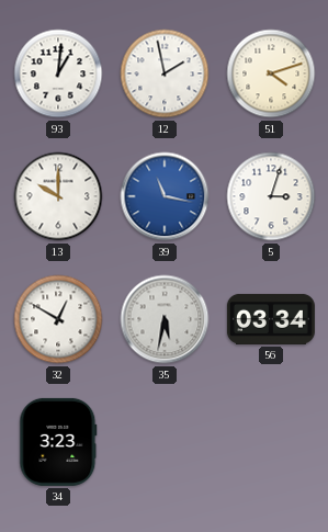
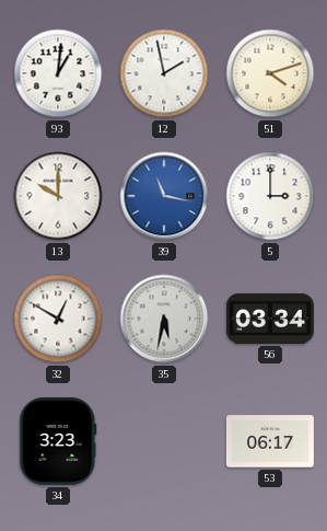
5: 3:03 -> 3:00 (270, 196)
53: none -> 06:17 (270, 441)
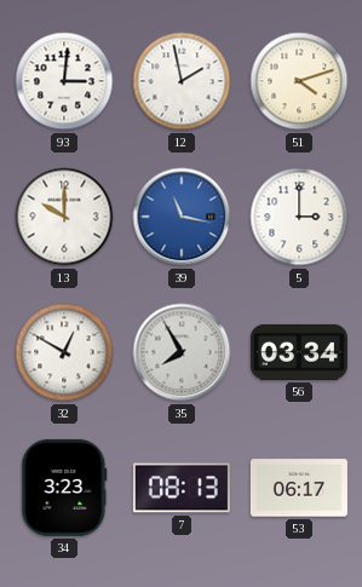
93: 1:01 -> 3:01 (64, 81)
35: 5:32 -> 7:55 (182, 352)
7: none -> 08:13 (182, 488)
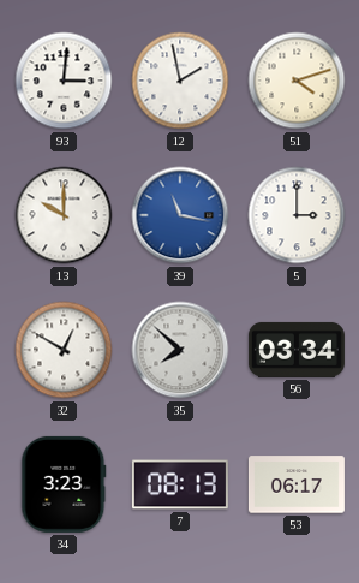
35: 7:55 -> 7:52 (180, 350)
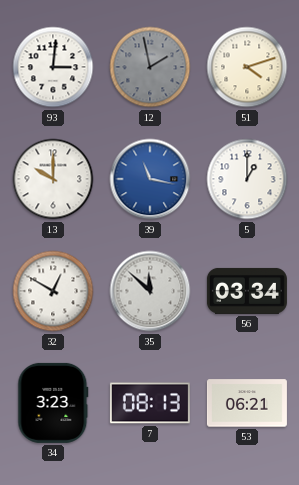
12 dial: white -> grey (150, 67)
5: 3:00 -> 1:00 (247, 179)
35: 7:52 -> 11:52 (150, 291)
53: 06:17 -> 06:21 (247, 403)
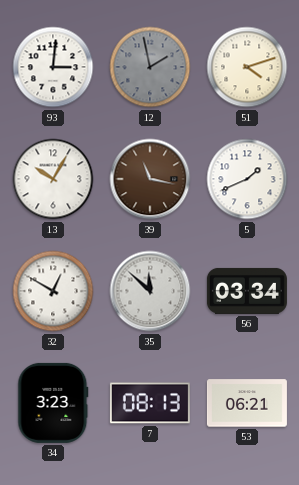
13: 10:00 -> 10:05 (53, 179)
39 dial: blue -> brown (150, 179)
5: 1:00 -> 1:41 (247, 179)
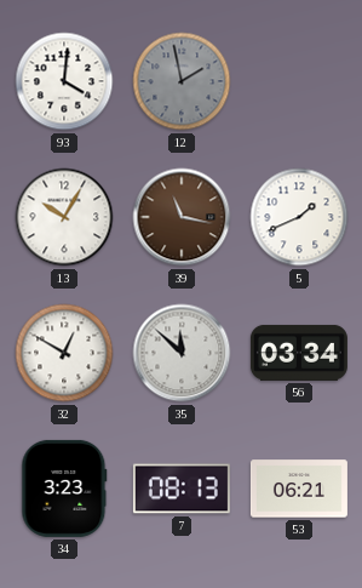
93: 3:01 -> 4:01 (64, 81)
51: 4:12 -> none (247, 67)
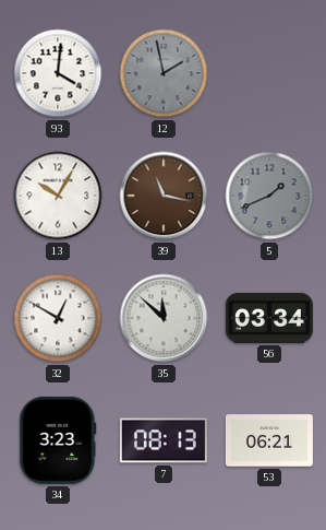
5 dial: white -> grey (269, 196)
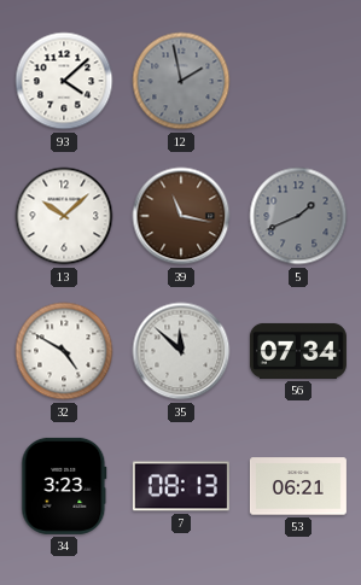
93: 4:01 -> 4:08 (64, 81)
13: 10:05 -> 10:08 (64, 216)
32: 12:50 -> 4:50 (64, 351)
56: 03:34 -> 07:34 (298, 351)
